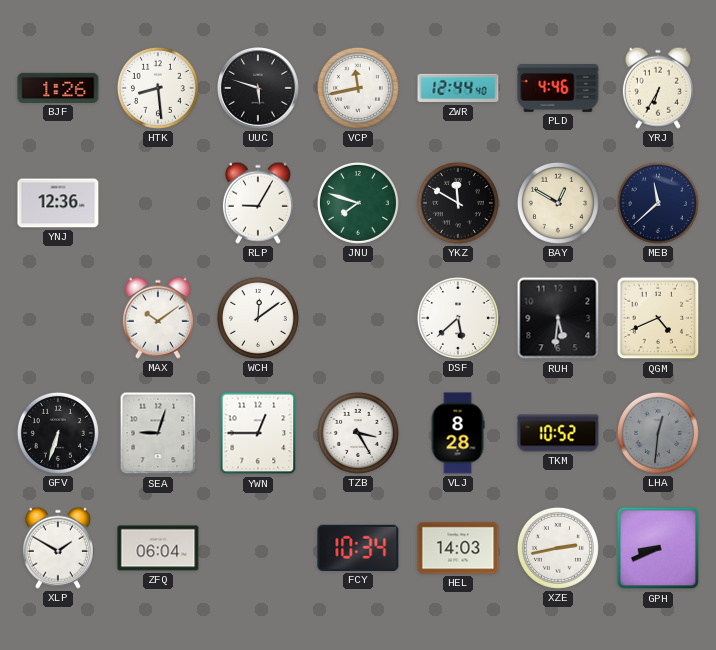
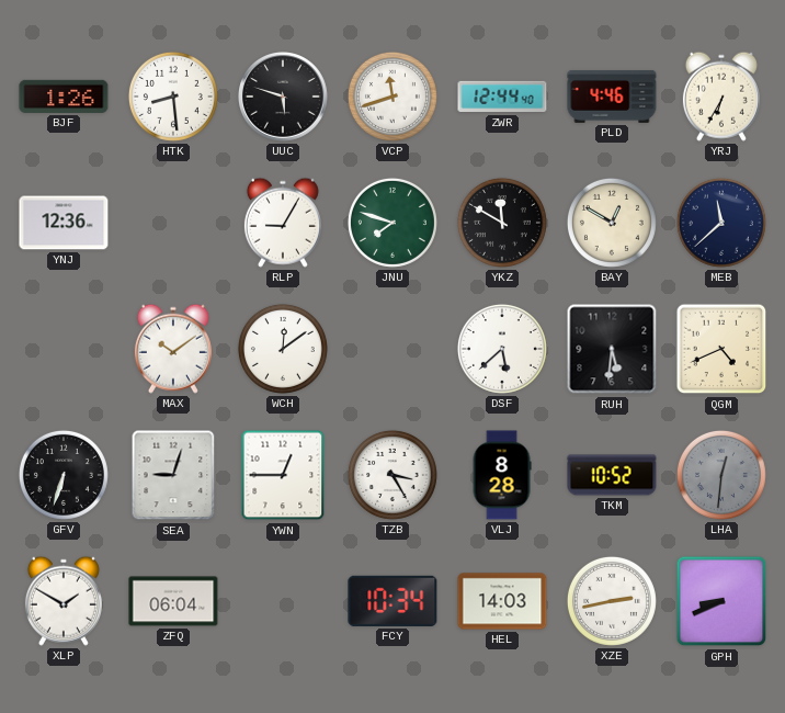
VCP: 11:43 -> 11:42 (392, 97)
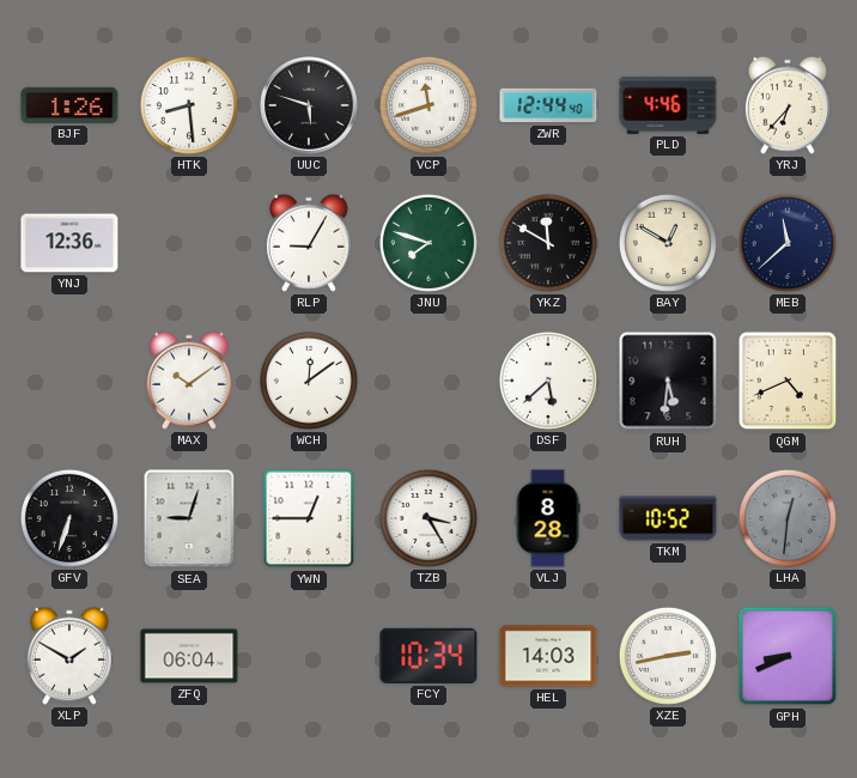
YRJ: 6:35 -> 6:37 (788, 105)
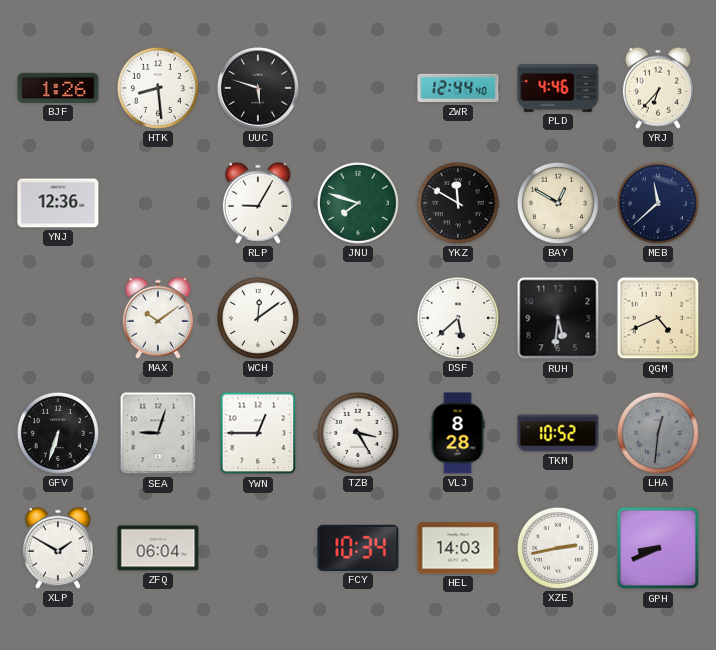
VCP: 11:42 -> none (428, 105)
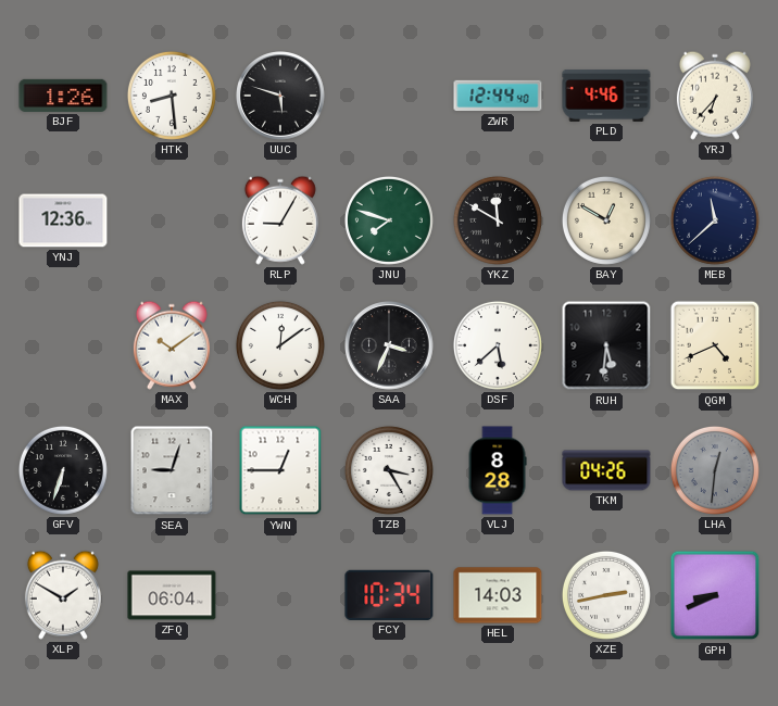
SAA: none -> 3:34 (389, 345)
TKM: 10:52 -> 04:26 (606, 470)
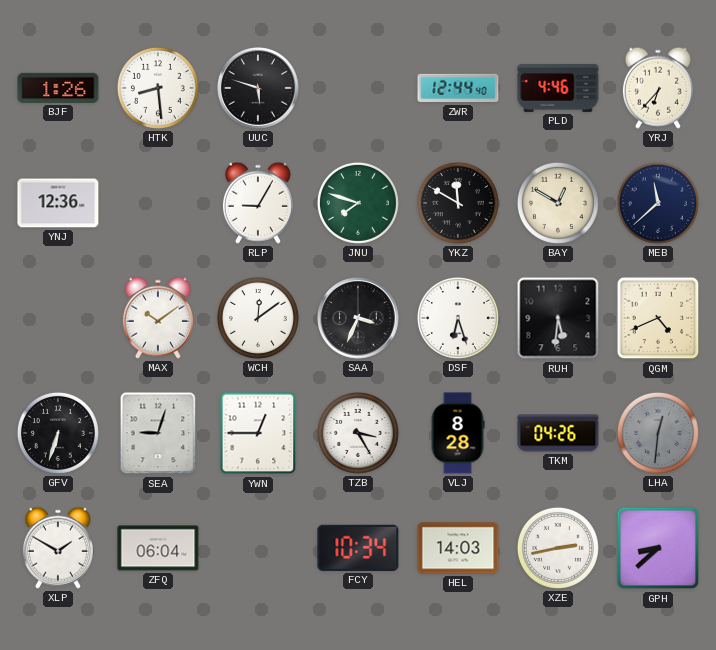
DSF: 5:38 -> 6:27 (458, 318)
GPH: 8:41 -> 8:38 (658, 548)
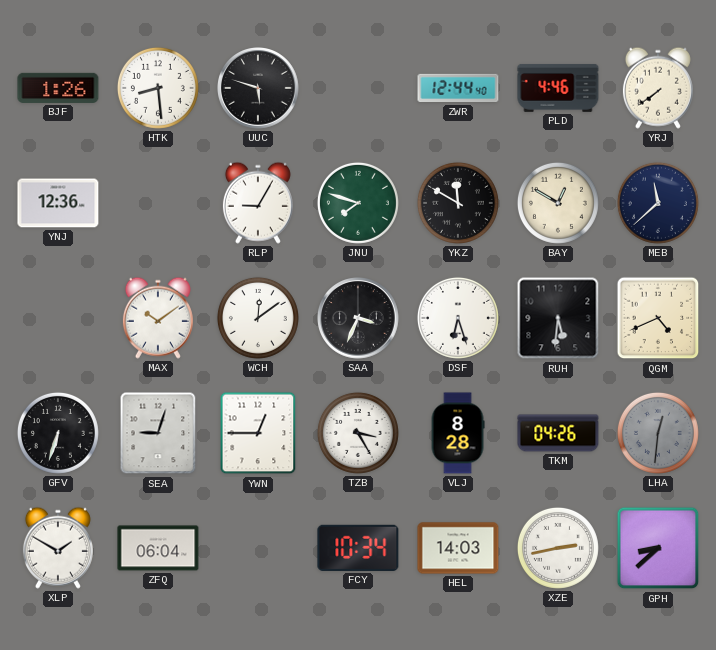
YRJ: 6:37 -> 7:39 (658, 88)
